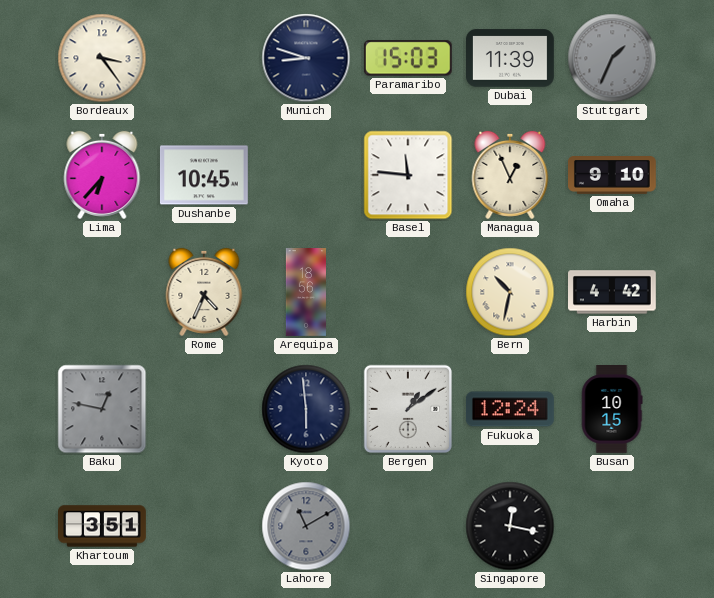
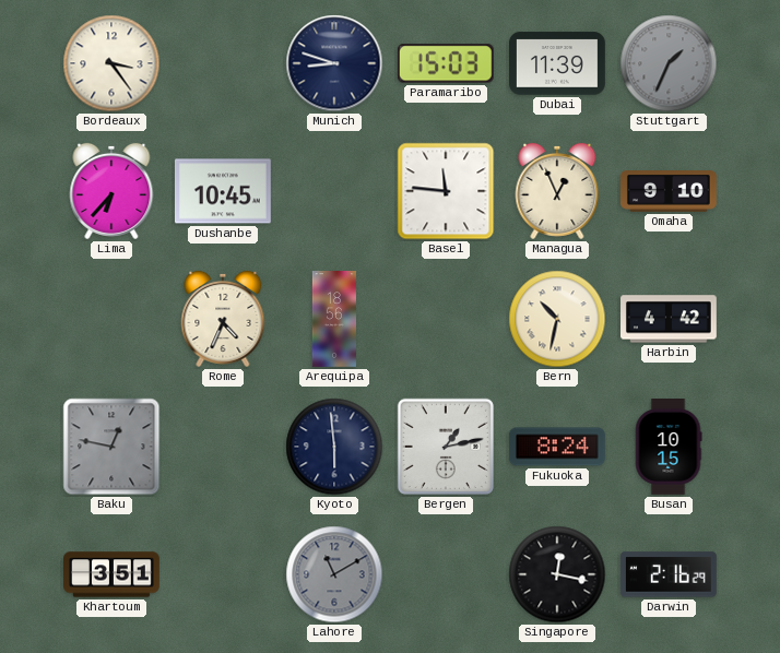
Bergen: 1:09 -> 1:13 (446, 447)
Fukuoka: 12:24 -> 8:24 (557, 447)
Darwin: none -> 2:16 (669, 574)
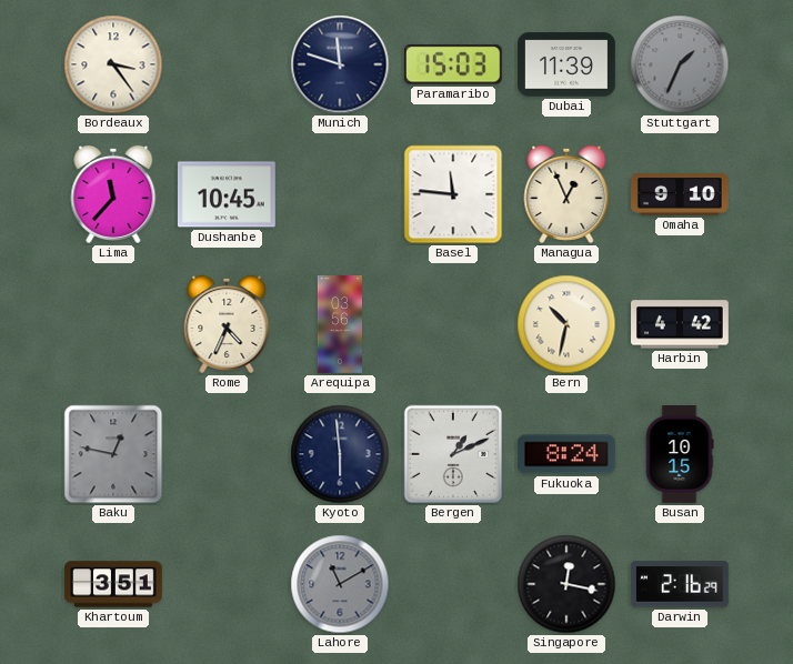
Munich: 8:48 -> 11:48 (340, 64)
Lima: 6:37 -> 11:37 (113, 194)
Arequipa: 18:56 -> 03:56 (339, 324)
Bergen: 1:13 -> 1:11 (453, 454)
